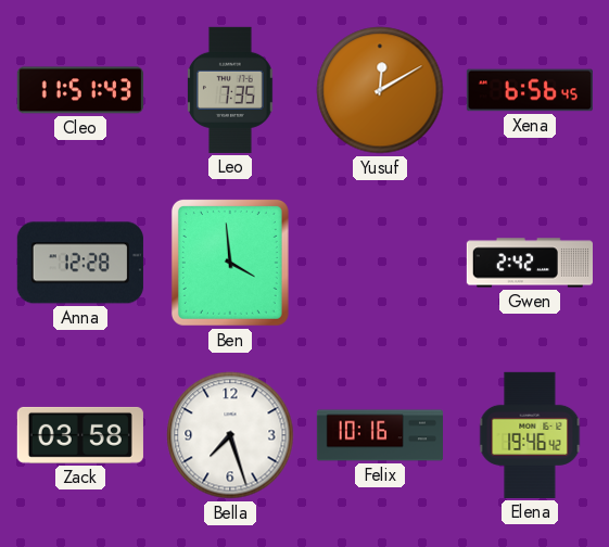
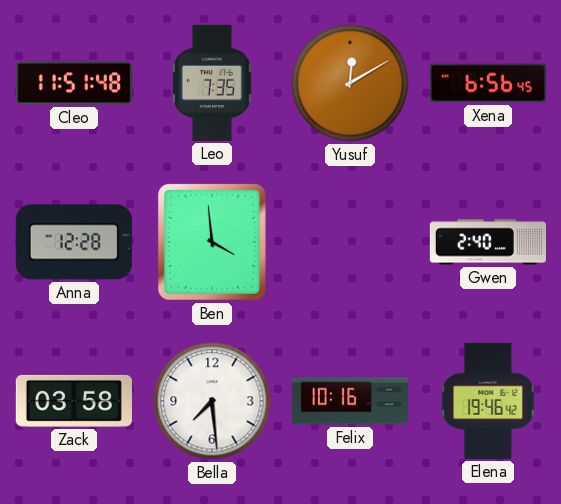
Cleo: 11:51:43 -> 11:51:48 (74, 83)
Gwen: 2:42 -> 2:40 (487, 242)
Bella: 7:27 -> 7:29 (212, 401)
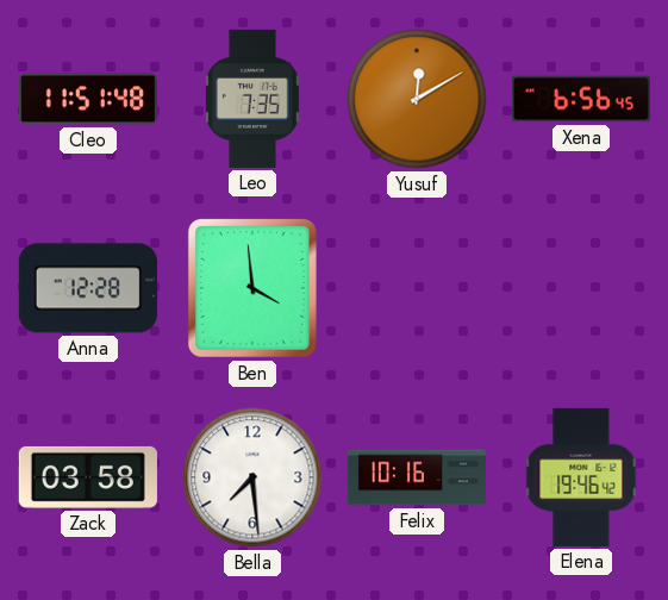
Gwen: 2:40 -> none (487, 242)
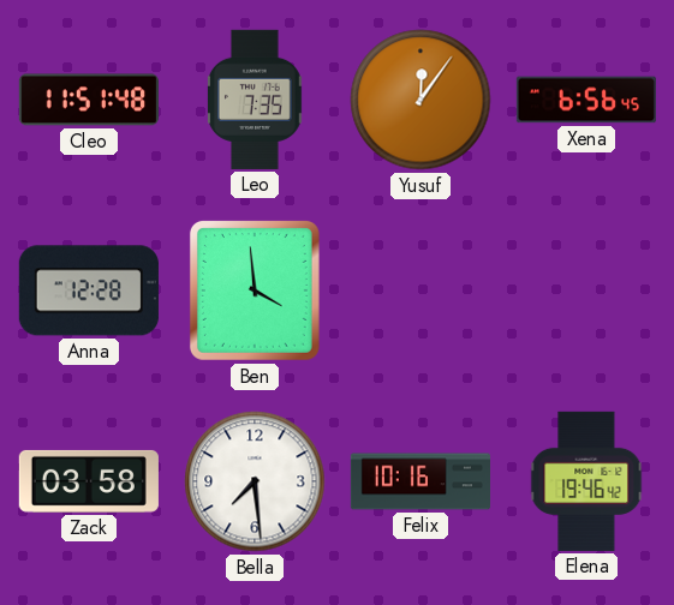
Yusuf: 12:10 -> 12:06 (420, 100)
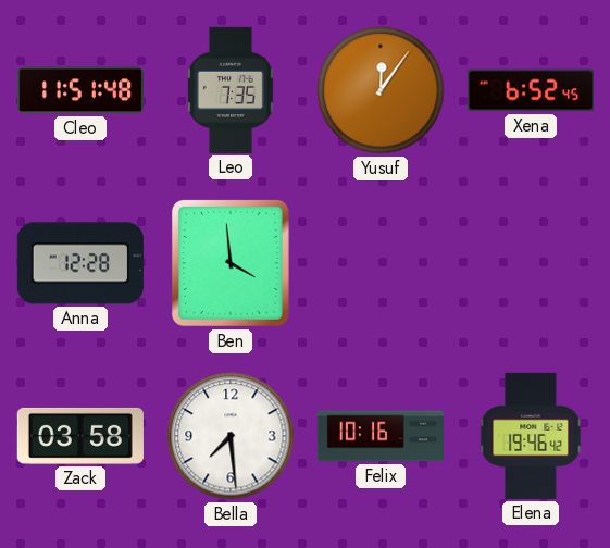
Xena: 6:56 -> 6:52 (531, 90)
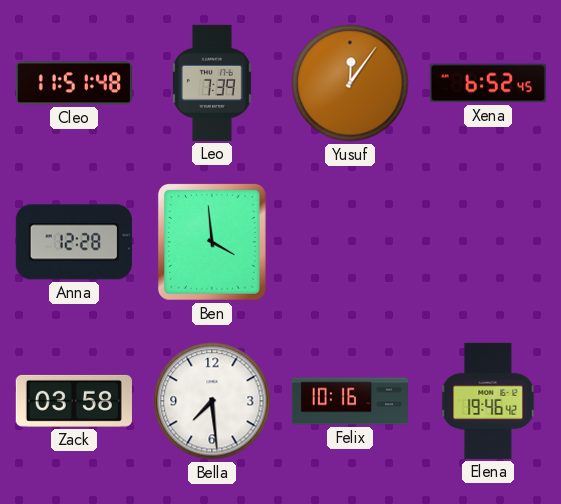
Leo: 7:35 -> 7:39 (212, 83)
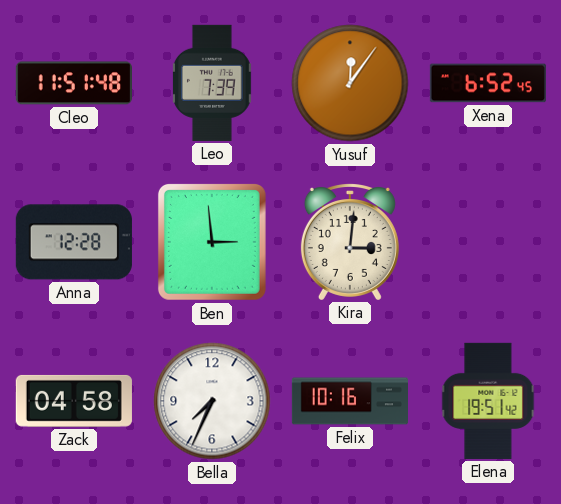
Ben: 3:59 -> 2:59 (212, 242)
Kira: none -> 3:01 (350, 242)
Zack: 03:58 -> 04:58 (74, 401)
Bella: 7:29 -> 7:34 (212, 401)
Elena: 19:46 -> 19:51 (488, 401)
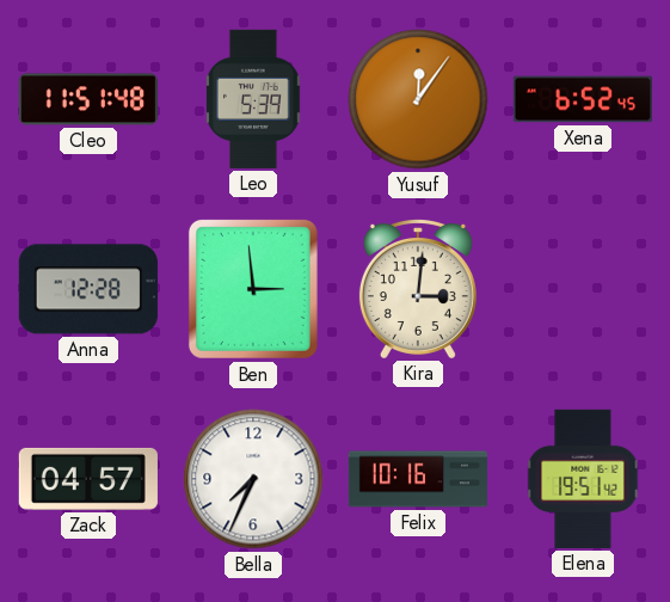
Leo: 7:39 -> 5:39 (253, 99)
Zack: 04:58 -> 04:57 (88, 479)
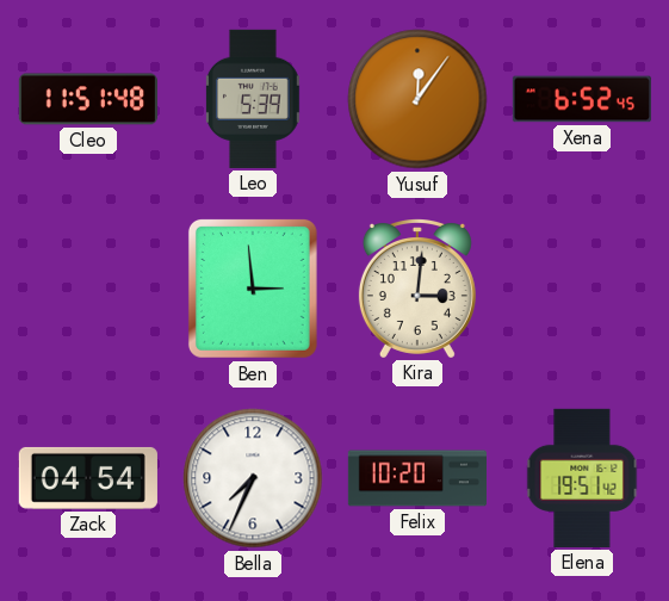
Anna: 12:28 -> none (88, 289)
Zack: 04:57 -> 04:54 (88, 478)
Felix: 10:16 -> 10:20 (416, 478)
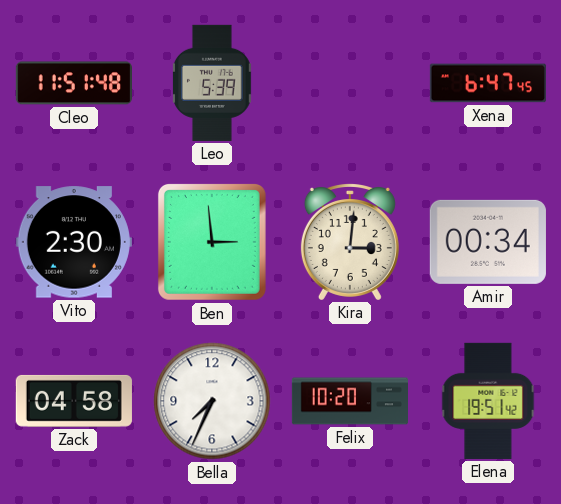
Yusuf: 12:06 -> none (417, 99)
Xena: 6:52 -> 6:47 (488, 83)
Vito: none -> 2:30 (74, 242)
Amir: none -> 00:34 (488, 242)
Zack: 04:54 -> 04:58 (74, 401)
